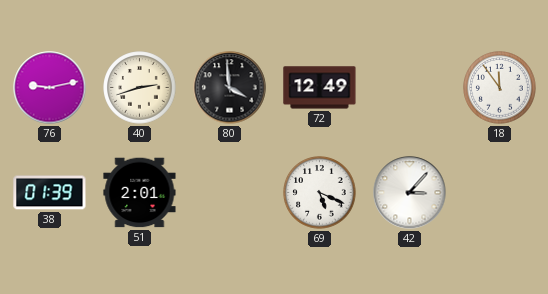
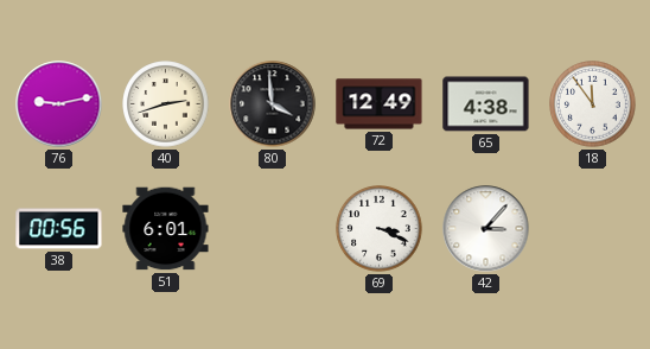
65: none -> 4:38 (486, 104)
38: 01:39 -> 00:56 (59, 229)
51: 2:01 -> 6:01 (166, 229)
69: 5:19 -> 3:19 (380, 229)
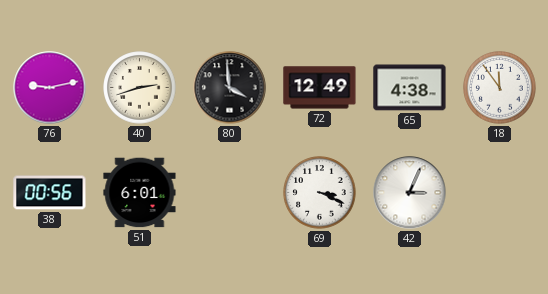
42: 3:07 -> 3:04 (410, 193)
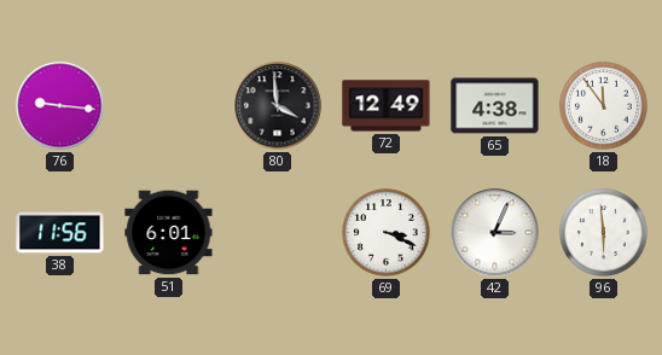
76: 9:13 -> 9:16 (60, 106)
40: 2:42 -> none (140, 88)
38: 00:56 -> 11:56 (60, 233)
96: none -> 5:59 (604, 233)
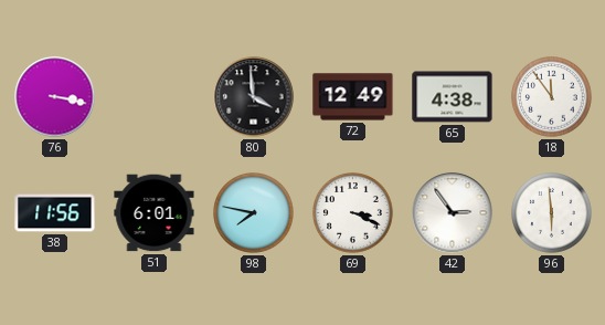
76: 9:16 -> 3:17 (55, 97)
98: none -> 7:47 (254, 213)
42: 3:04 -> 2:54 (453, 213)
